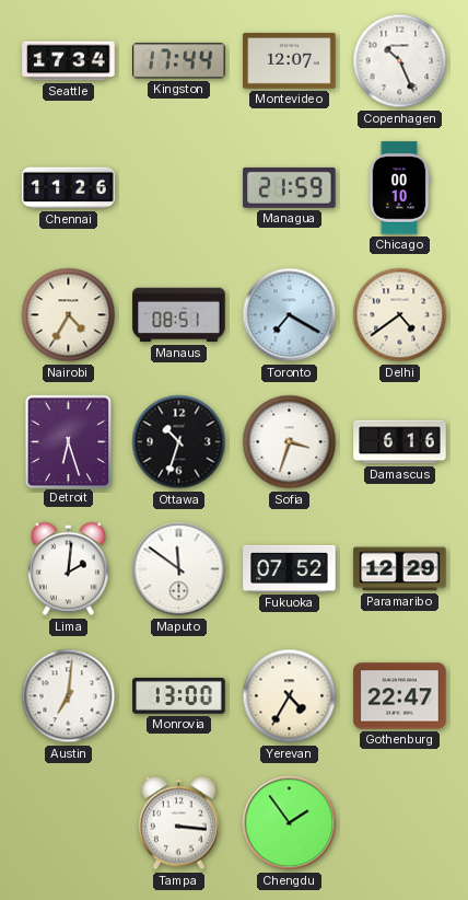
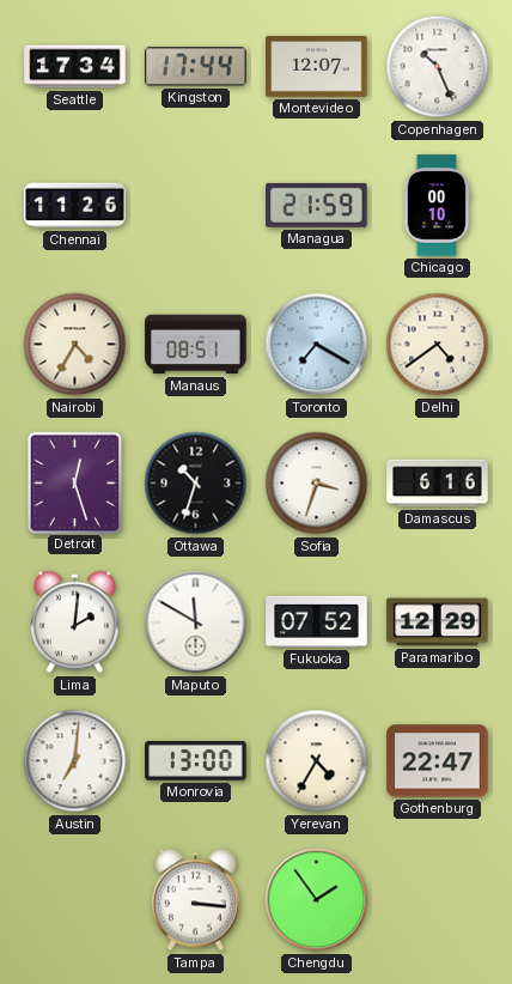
Detroit: 6:27 -> 12:27 (74, 482)
Maputo: 11:51 -> 11:50 (196, 622)
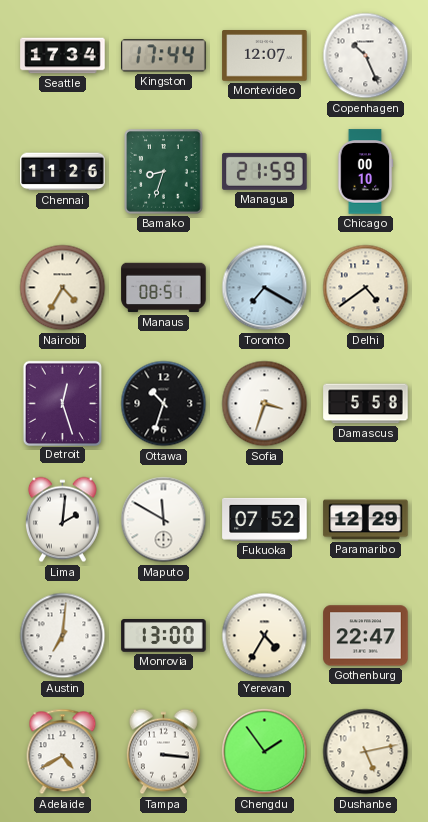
Bamako: none -> 8:33 (164, 172)
Damascus: 6:16 -> 5:58 (366, 404)
Adelaide: none -> 4:40 (63, 752)
Dushanbe: none -> 5:13 (366, 752)
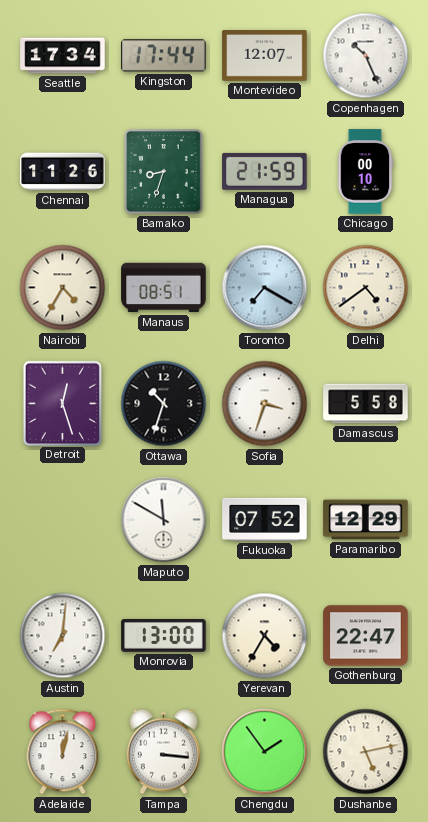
Lima: 2:01 -> none (62, 520)
Adelaide: 4:40 -> 12:02 (63, 752)
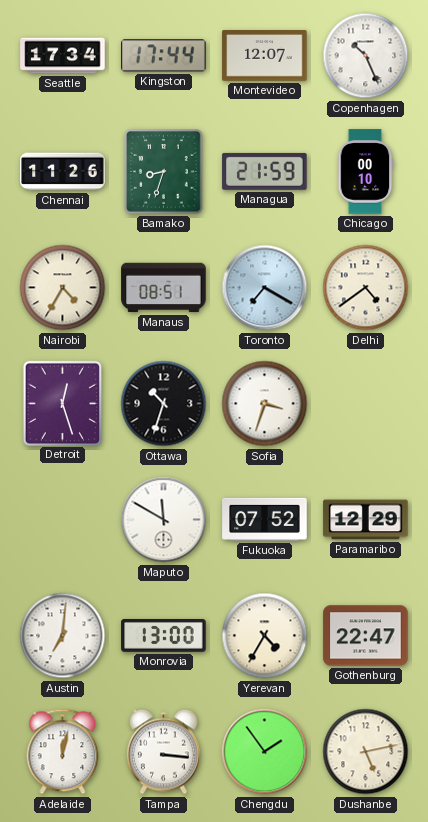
Damascus: 5:58 -> none (366, 404)
